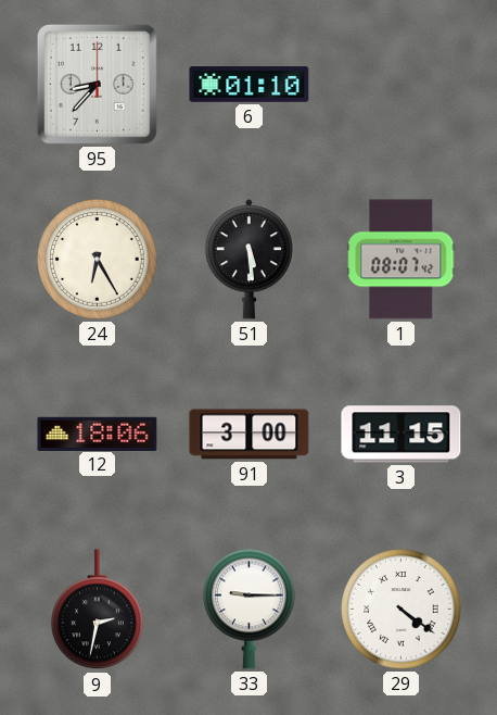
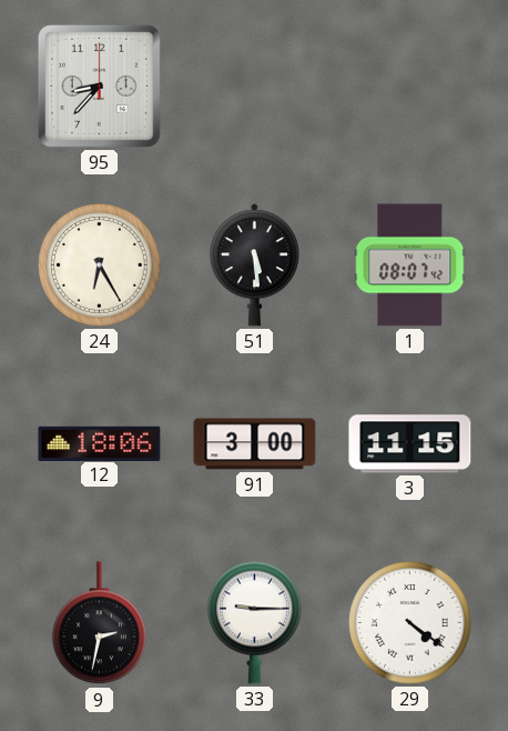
6: 01:10 -> none (250, 85)
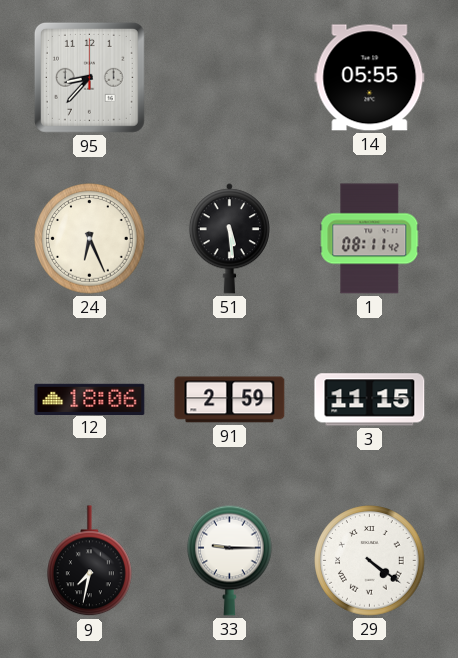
14: none -> 05:55 (370, 78)
24: 6:25 -> 6:26 (90, 239)
1: 08:07 -> 08:11 (370, 239)
91: 3:00 -> 2:59 (230, 400)
9: 2:32 -> 7:32 (90, 561)
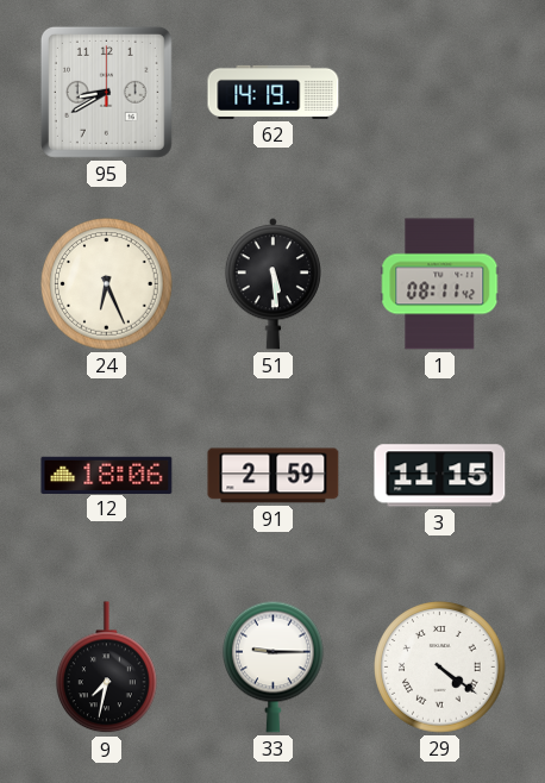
95: 8:37 -> 8:40 (106, 92)
62: none -> 14:19 (274, 92)
14: 05:55 -> none (370, 78)
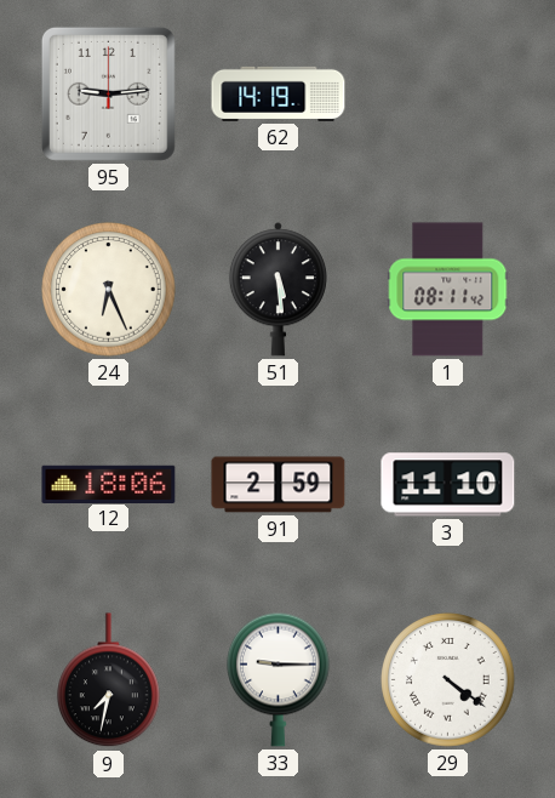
95: 8:40 -> 9:14 (108, 93)
3: 11:15 -> 11:10 (448, 485)
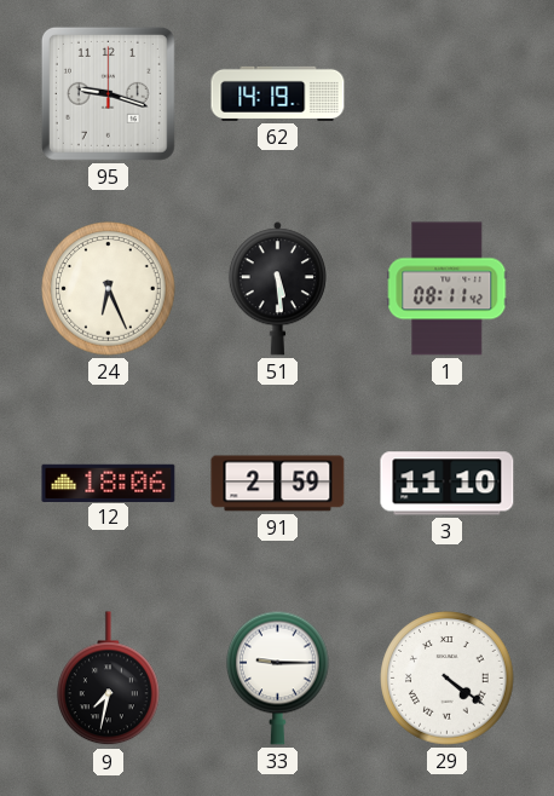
95: 9:14 -> 9:18 (108, 93)
